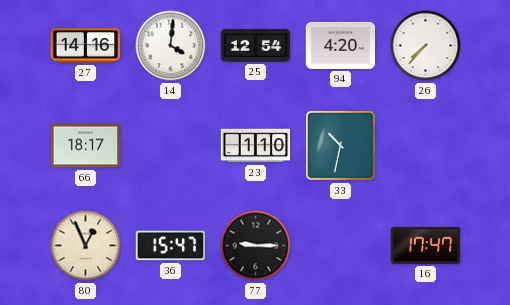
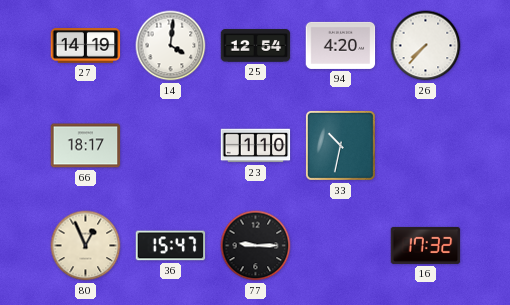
27: 14:16 -> 14:19 (86, 46)
16: 17:47 -> 17:32 (426, 245)
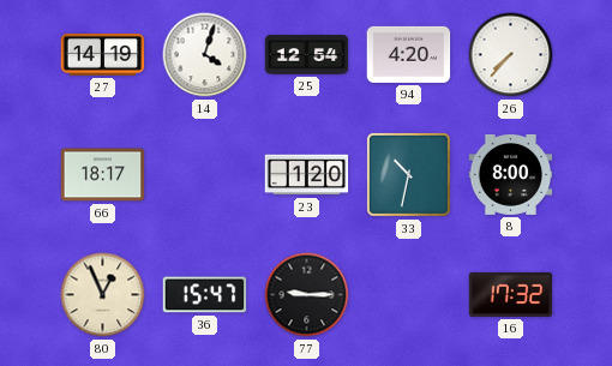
14: 4:01 -> 4:03 (205, 55)
23: 1:10 -> 1:20 (307, 175)
8: none -> 8:00 (511, 174)
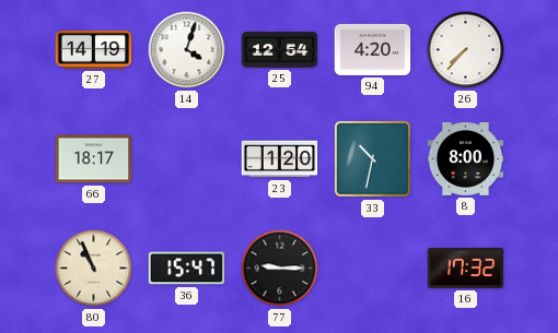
80: 12:56 -> 10:56 (94, 269)
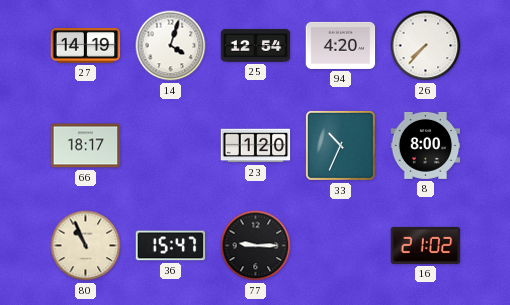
33: 10:32 -> 10:34 (340, 145)
16: 17:32 -> 21:02 (426, 245)
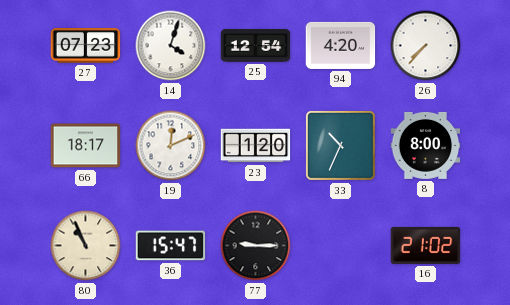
27: 14:19 -> 07:23 (86, 46)
19: none -> 12:11 (171, 146)
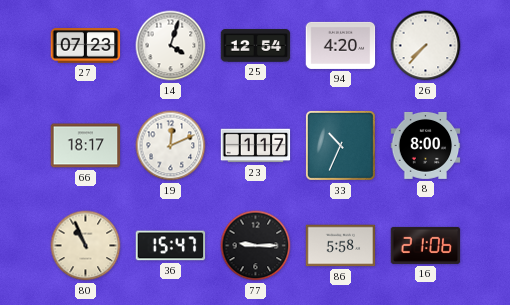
23: 1:20 -> 1:17 (256, 146)
86: none -> 5:58 (341, 246)
16: 21:02 -> 21:06 (426, 245)
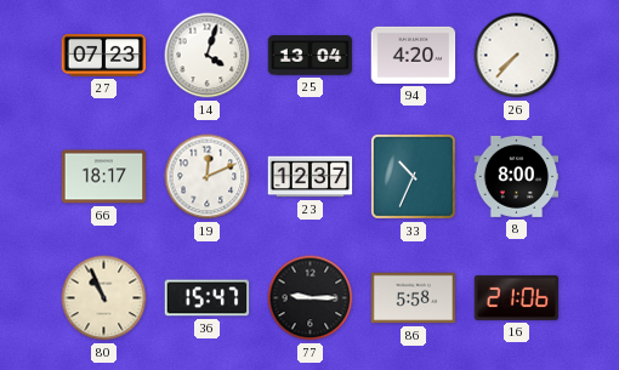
25: 12:54 -> 13:04 (311, 56)
23: 1:17 -> 12:37 (311, 177)
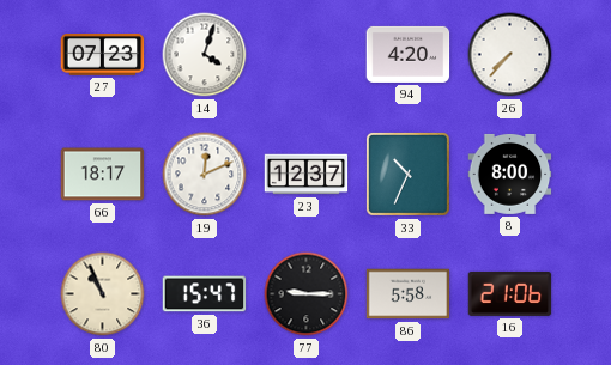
25: 13:04 -> none (311, 56)
